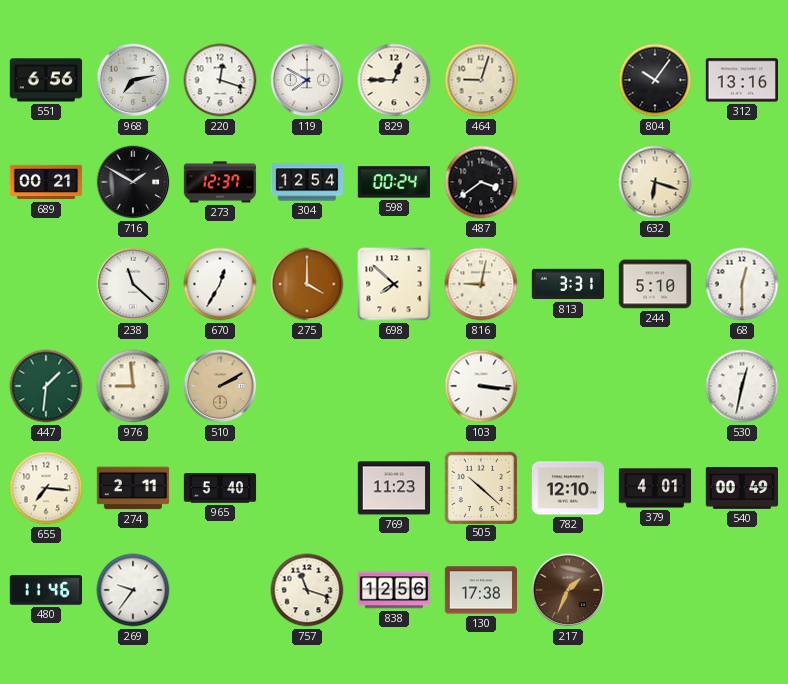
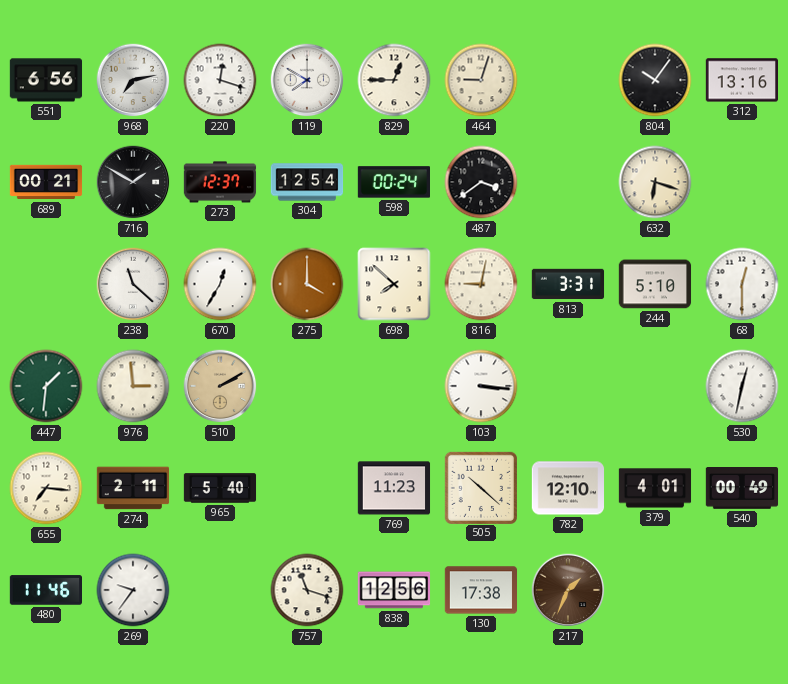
976: 8:59 -> 2:59 (133, 386)
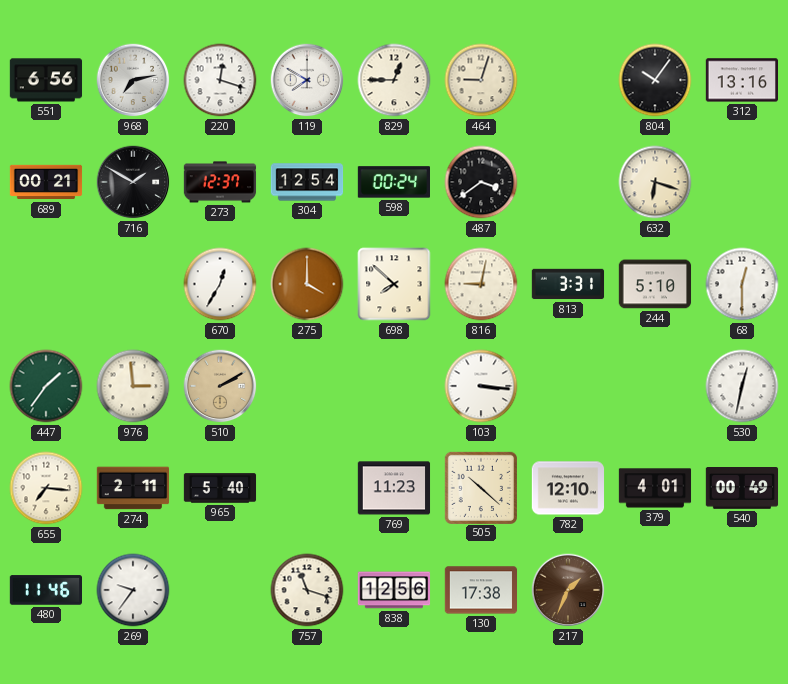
238: 11:22 -> none (133, 284)
447: 1:31 -> 1:36 (46, 386)
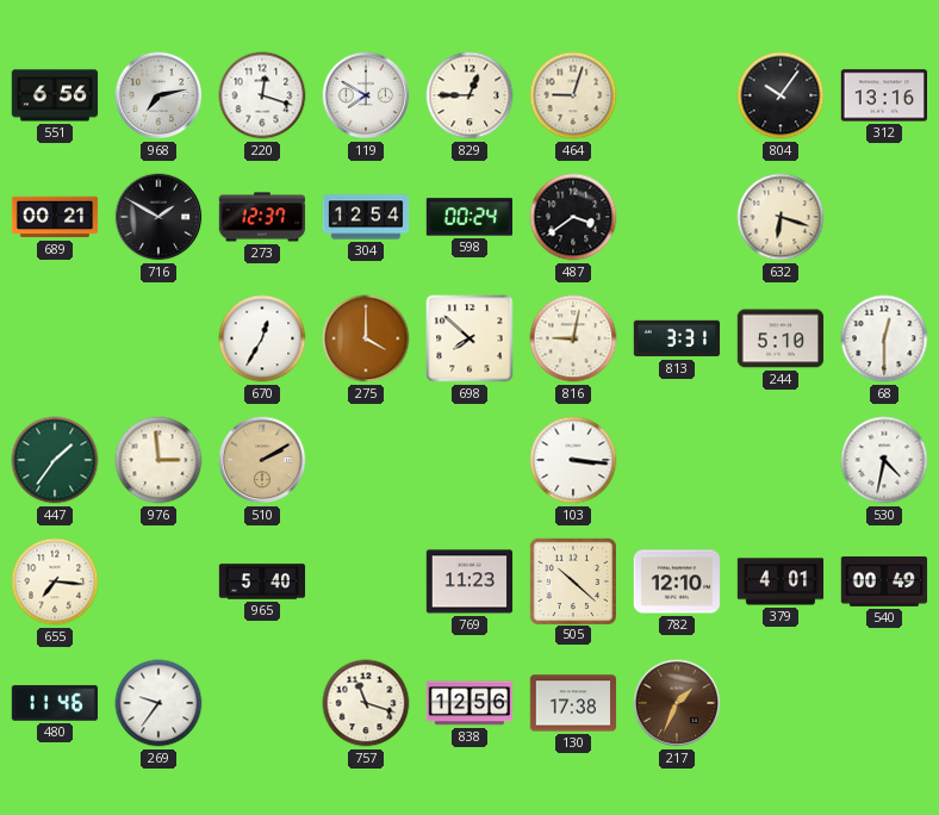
530: 12:32 -> 4:32 (884, 460)
274: 2:11 -> none (133, 488)
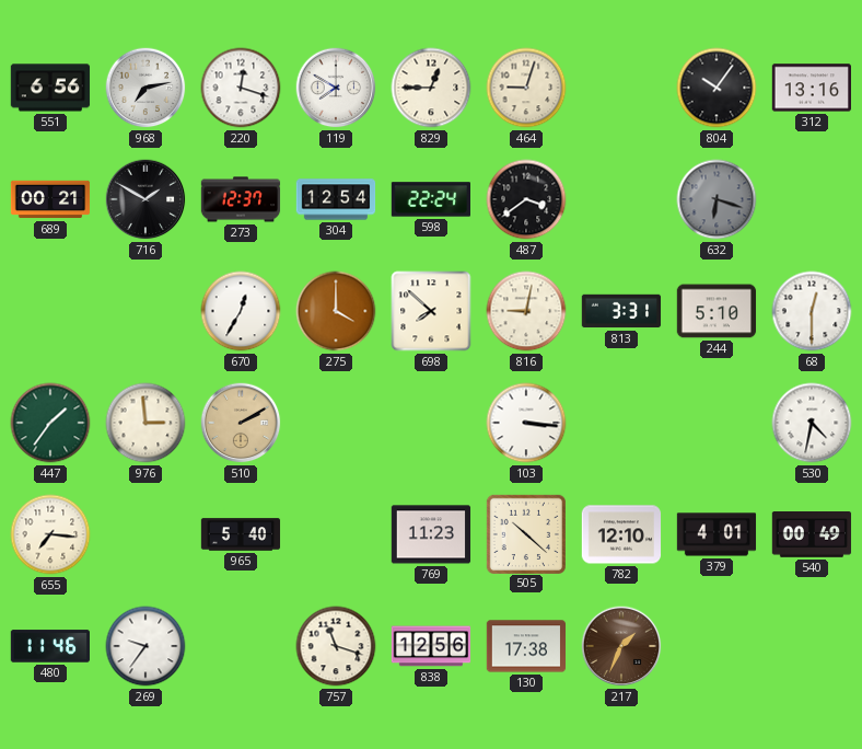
598: 00:24 -> 22:24 (430, 199)
632 dial: cream -> grey (717, 199)
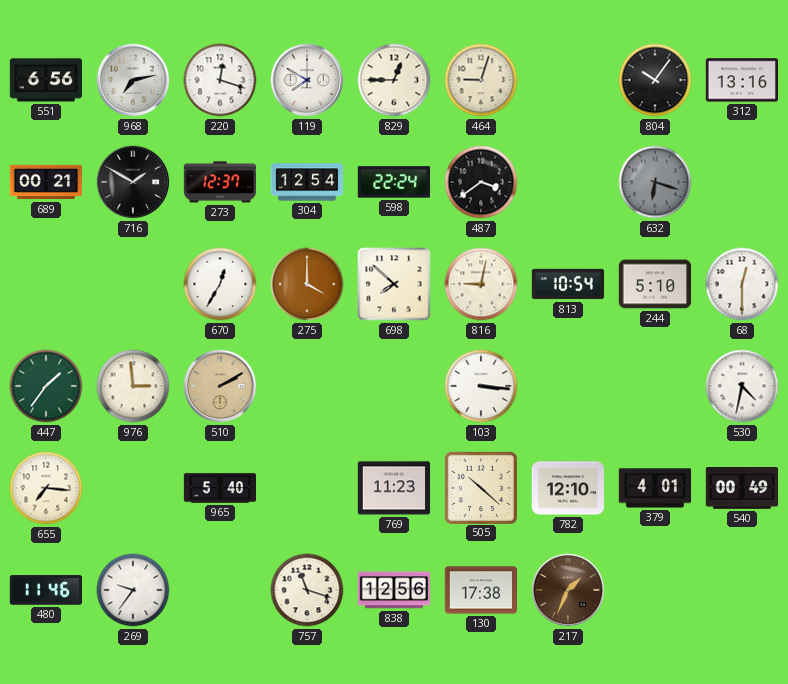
813: 3:31 -> 10:54 (568, 284)
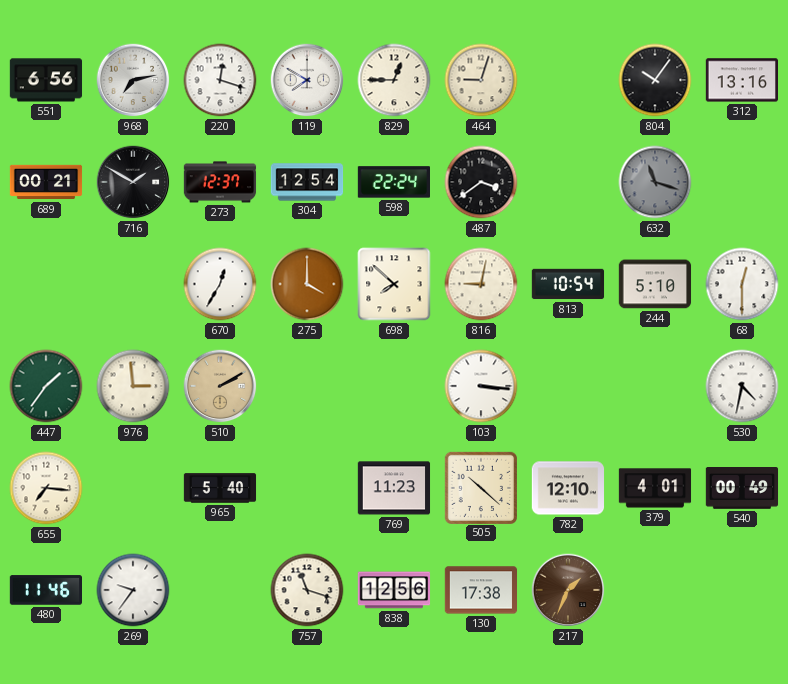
632: 6:18 -> 11:18 (655, 182)
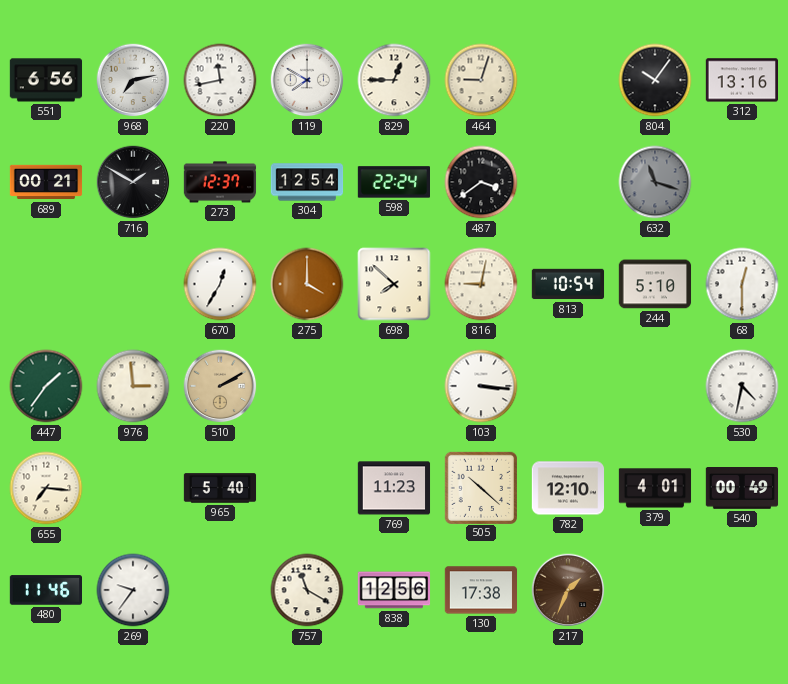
220: 12:18 -> 11:43 (220, 80)
757: 11:18 -> 11:20 (307, 590)
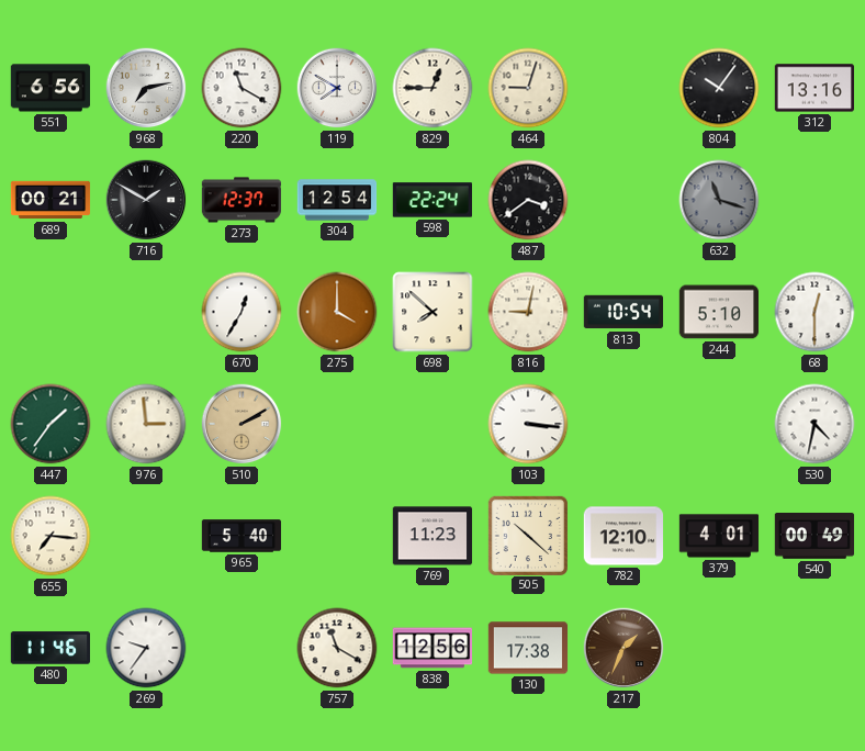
220: 11:43 -> 11:20 (241, 88)
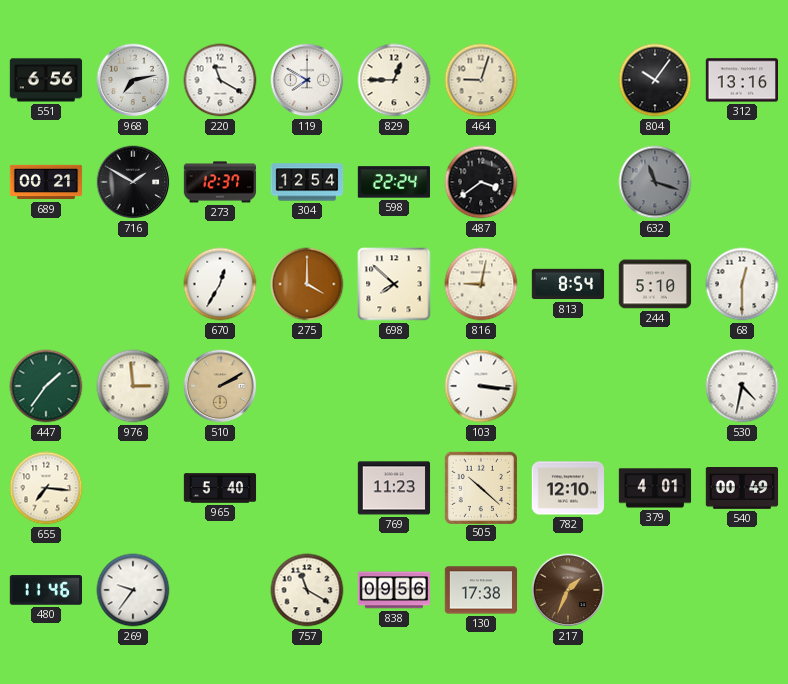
813: 10:54 -> 8:54 (568, 284)
838: 12:56 -> 09:56 (394, 590)
